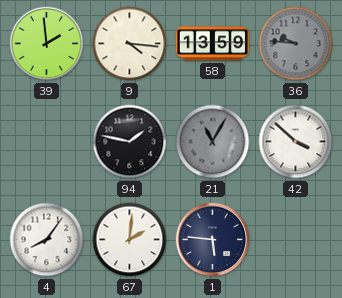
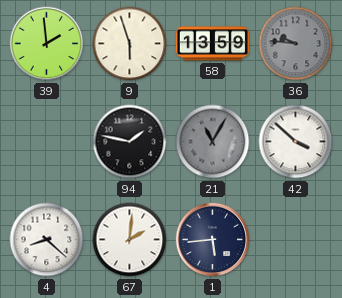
9: 4:16 -> 5:57 (130, 44)
4: 8:06 -> 8:22 (47, 240)
1: 5:46 -> 5:44 (213, 240)
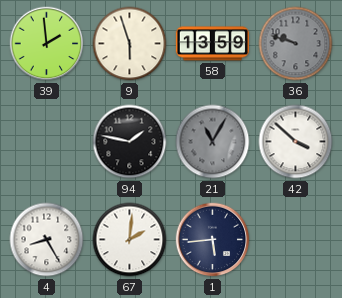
36: 9:46 -> 9:48 (296, 44)
4: 8:22 -> 8:25 (47, 240)
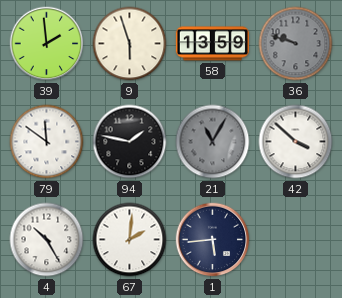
79: none -> 11:51 (47, 142)
4: 8:25 -> 10:25 (47, 240)
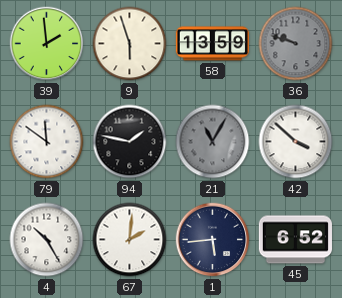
45: none -> 6:52 (295, 240)
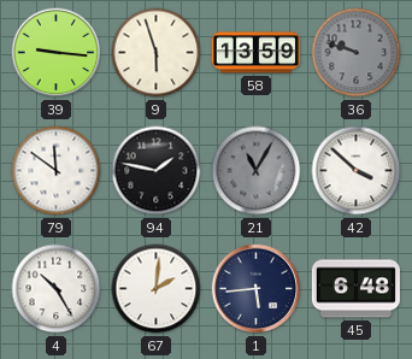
39: 1:59 -> 9:16 (57, 53)
45: 6:52 -> 6:48 (355, 289)
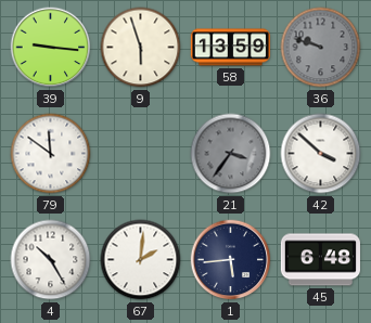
94: 1:47 -> none (157, 171)
21: 11:05 -> 3:36 (231, 154)
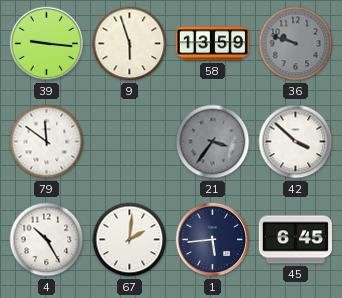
45: 6:48 -> 6:45 (295, 240)
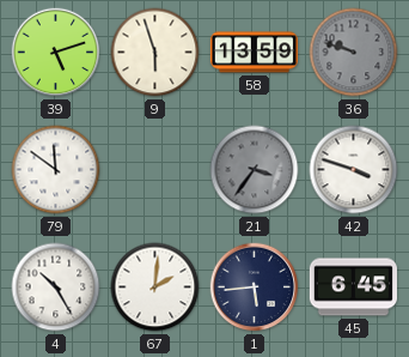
39: 9:16 -> 5:12 (56, 53)
42: 3:52 -> 3:48 (354, 170)
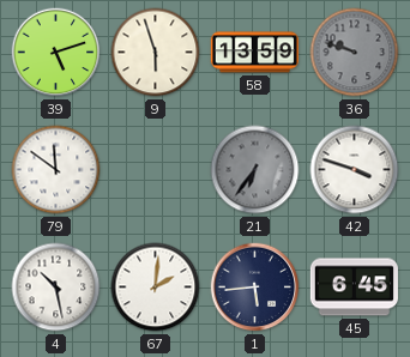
21: 3:36 -> 6:36 (255, 170)
4: 10:25 -> 10:28 (56, 288)
